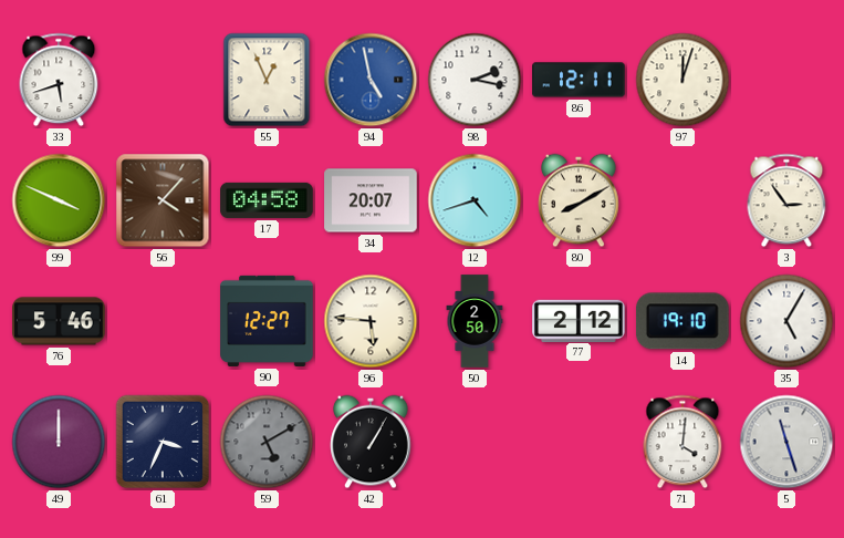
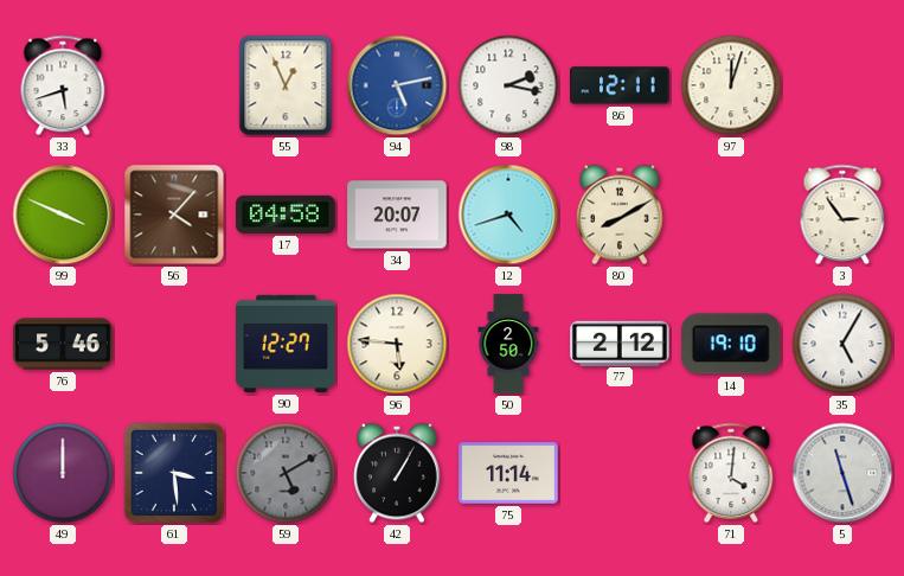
94: 4:58 -> 5:13 (397, 85)
61: 3:34 -> 3:29 (174, 473)
75: none -> 11:14 (508, 473)
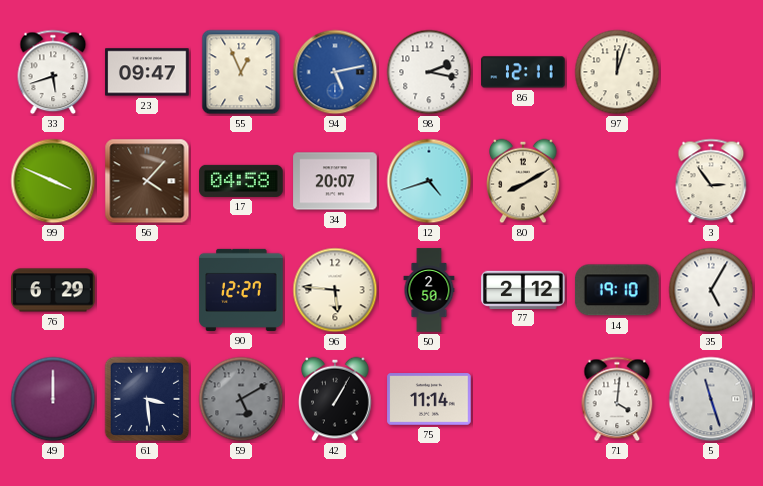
23: none -> 09:47 (147, 72)
76: 5:46 -> 6:29 (53, 290)
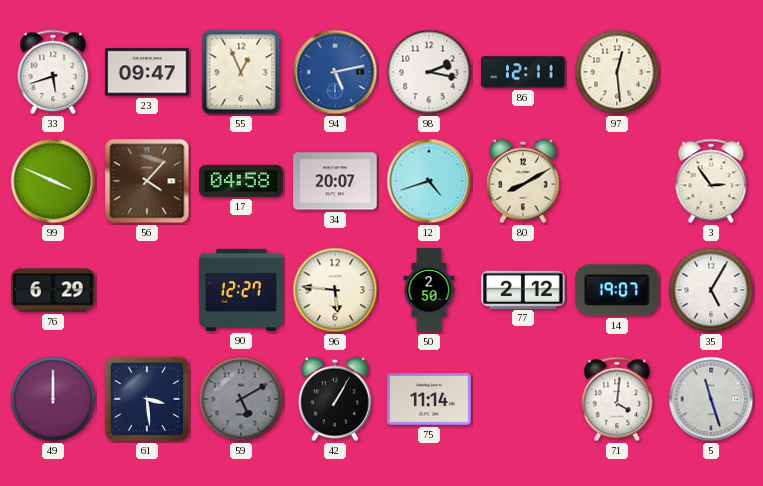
97: 12:03 -> 12:29 (617, 72)
14: 19:10 -> 19:07 (617, 290)
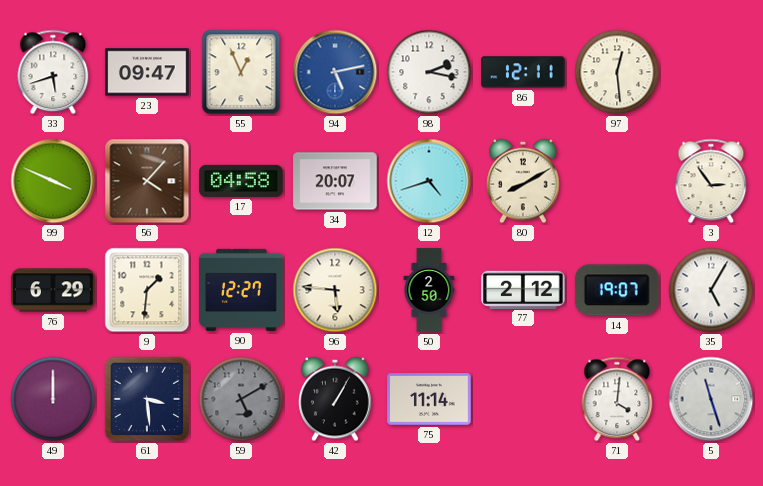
9: none -> 1:31 (147, 290)
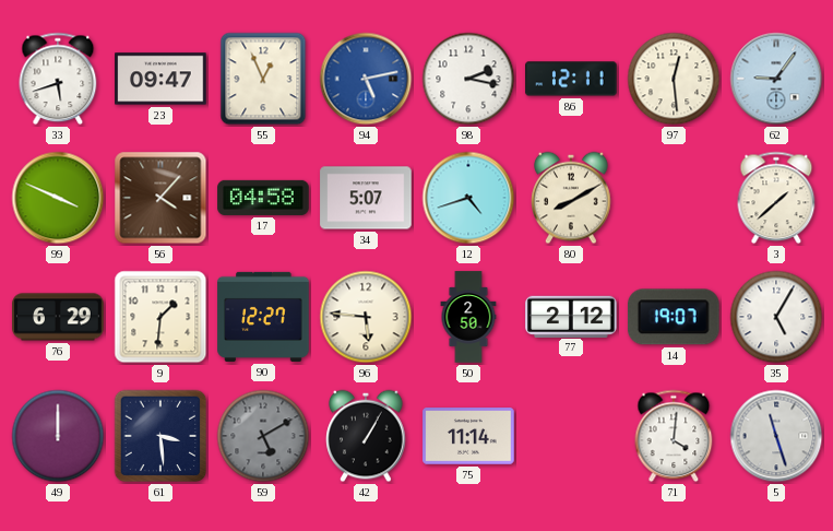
62: none -> 9:06 (776, 79)
34: 20:07 -> 5:07 (366, 198)
3: 2:54 -> 1:38 (776, 198)
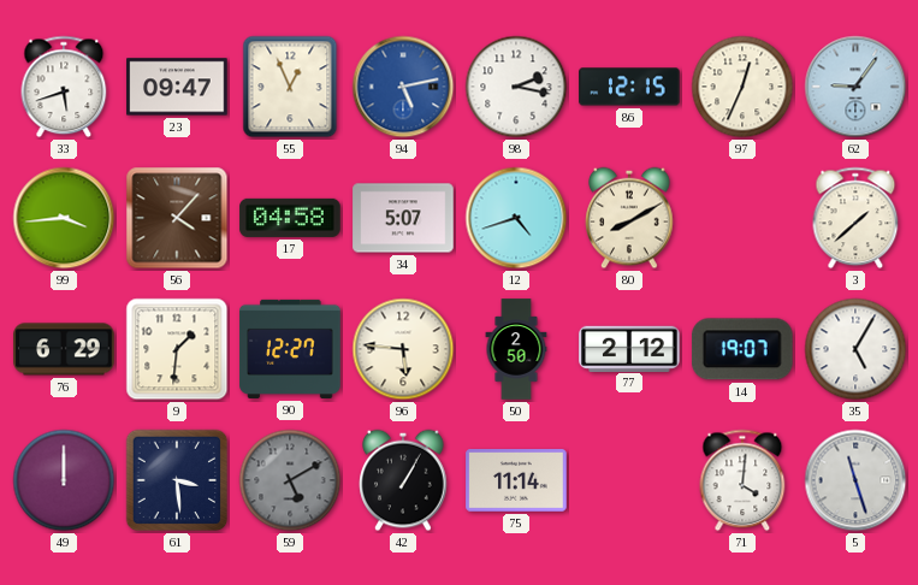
86: 12:11 -> 12:15 (629, 87)
97: 12:29 -> 12:34 (742, 87)
99: 3:49 -> 3:44 (64, 218)
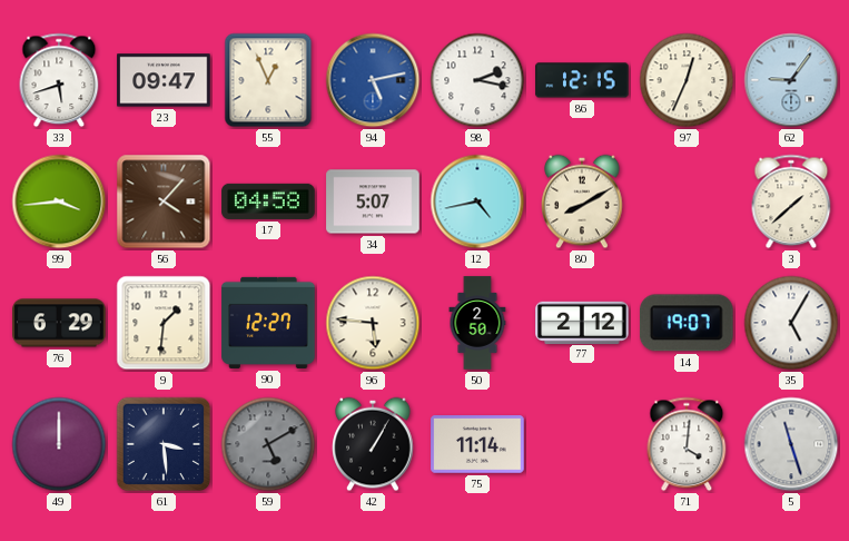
12: 4:42 -> 4:43 (477, 201)
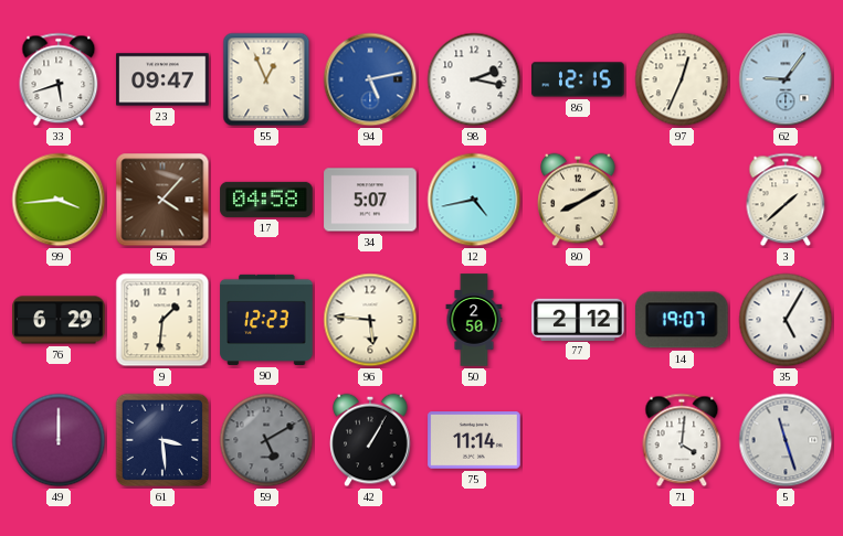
90: 12:27 -> 12:23 (266, 320)
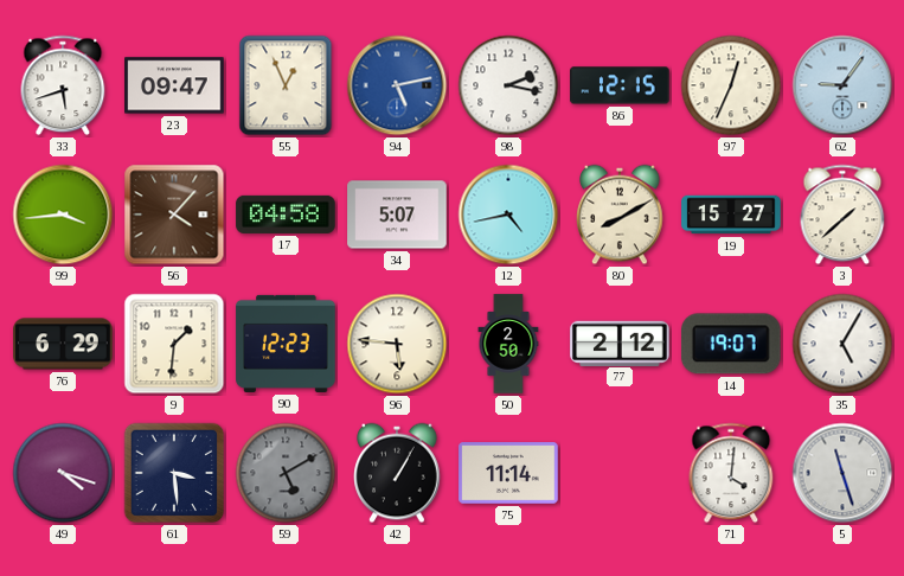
19: none -> 15:27 (731, 215)
49: 12:00 -> 4:18 (63, 473)
